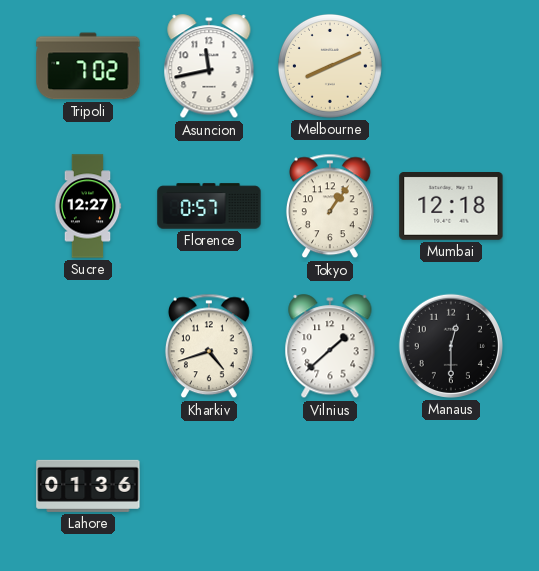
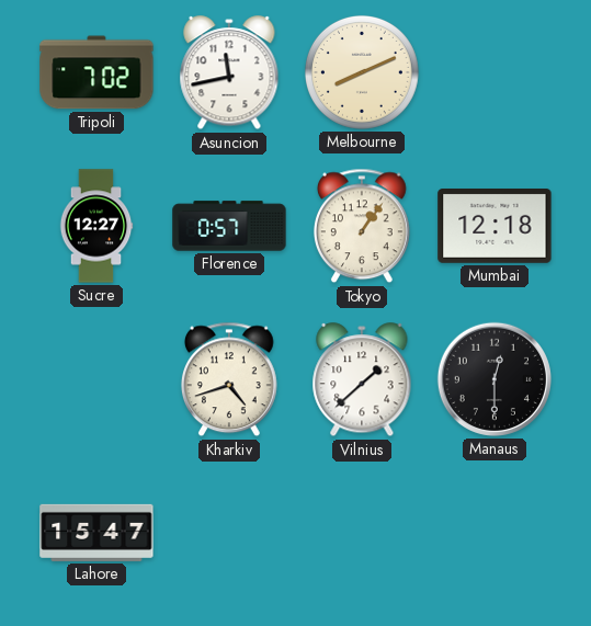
Lahore: 01:36 -> 15:47 (96, 533)
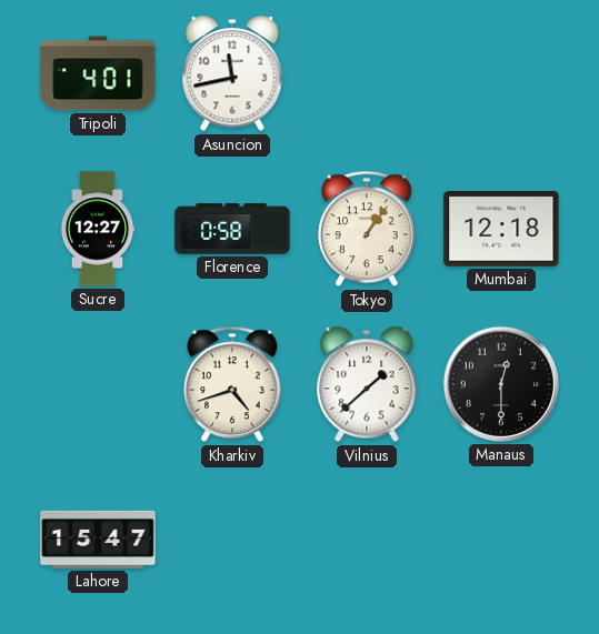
Tripoli: 7:02 -> 4:01 (98, 73)
Melbourne: 8:11 -> none (362, 72)
Florence: 0:57 -> 0:58 (232, 229)
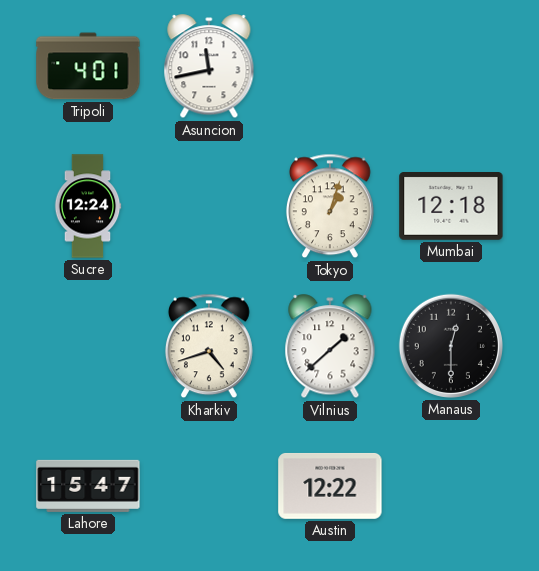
Sucre: 12:27 -> 12:24 (88, 206)
Florence: 0:58 -> none (232, 229)
Tokyo: 1:06 -> 1:03 (330, 206)
Austin: none -> 12:22 (330, 486)
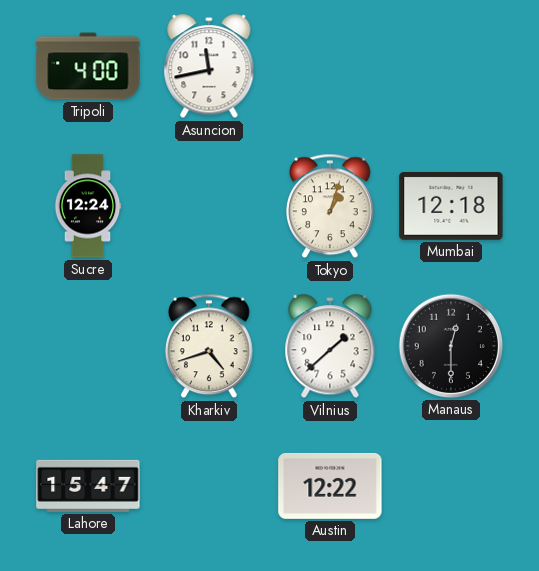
Tripoli: 4:01 -> 4:00 (88, 66)
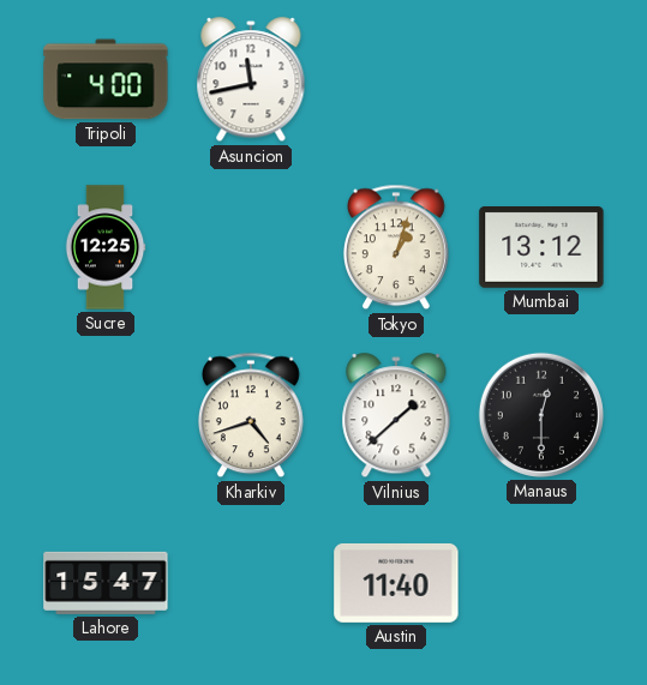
Sucre: 12:24 -> 12:25 (106, 247)
Mumbai: 12:18 -> 13:12 (541, 248)
Austin: 12:22 -> 11:40 (396, 583)
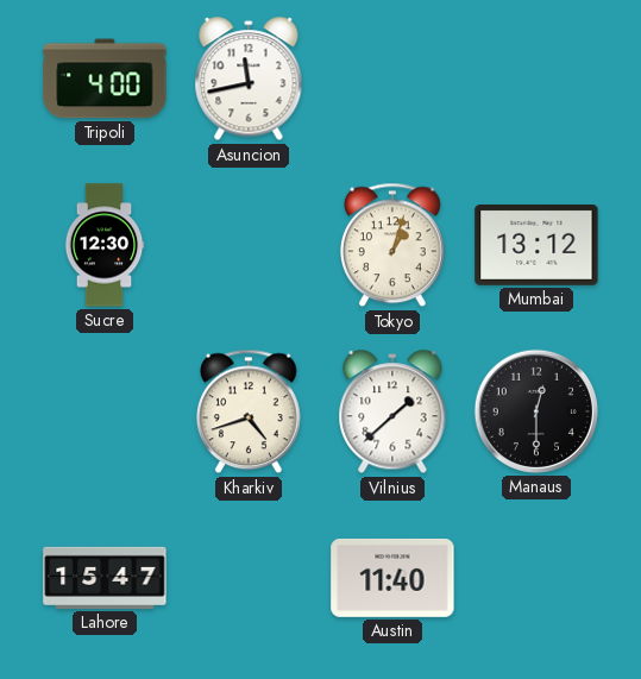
Sucre: 12:25 -> 12:30 (105, 245)
